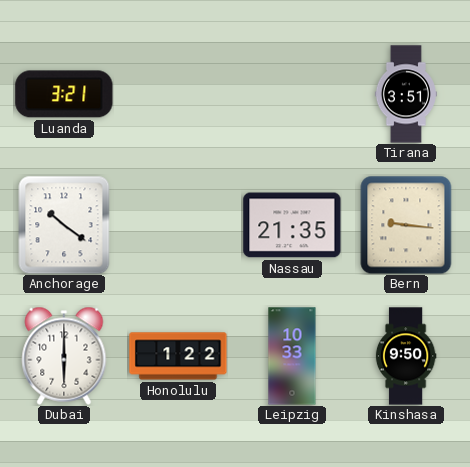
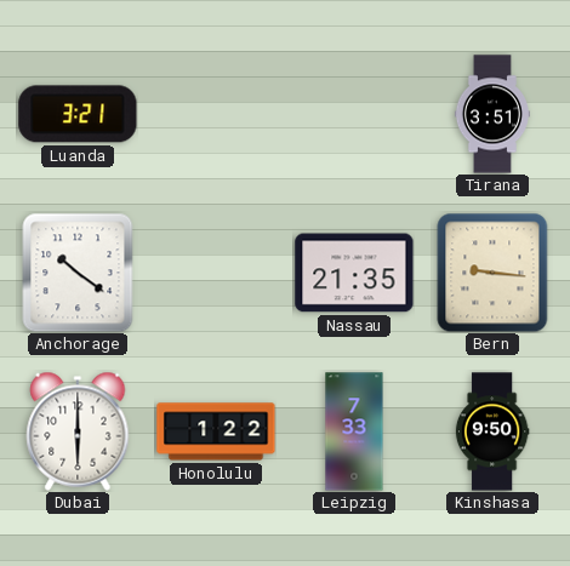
Leipzig: 10:33 -> 7:33 (354, 431)
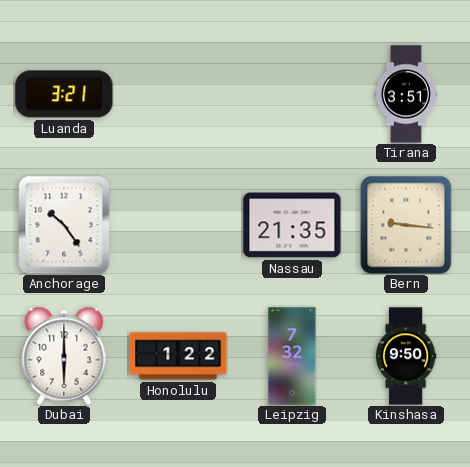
Anchorage: 10:21 -> 10:24 (64, 225)
Leipzig: 7:33 -> 7:32 (292, 356)
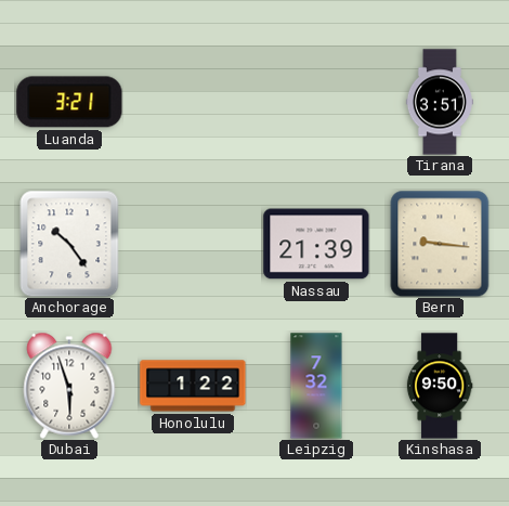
Nassau: 21:35 -> 21:39 (316, 244)
Dubai: 6:00 -> 5:57 (69, 386)
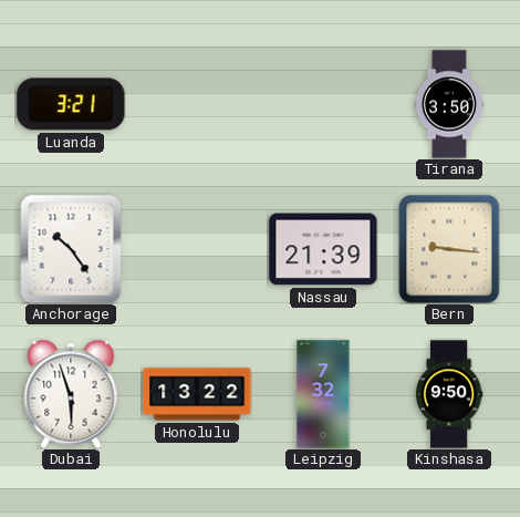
Tirana: 3:51 -> 3:50 (449, 104)
Honolulu: 1:22 -> 13:22 (197, 394)
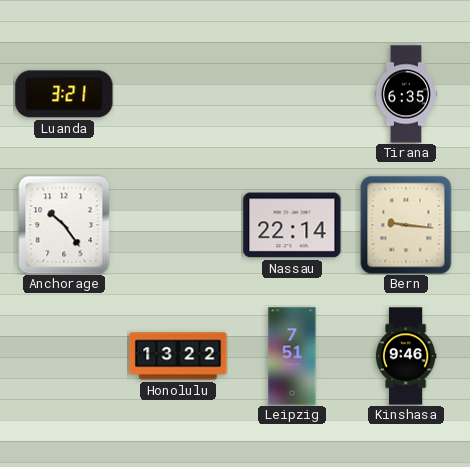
Tirana: 3:50 -> 6:35 (406, 94)
Nassau: 21:39 -> 22:14 (292, 225)
Dubai: 5:57 -> none (71, 394)
Leipzig: 7:32 -> 7:51 (292, 356)
Kinshasa: 9:50 -> 9:46 (406, 356)
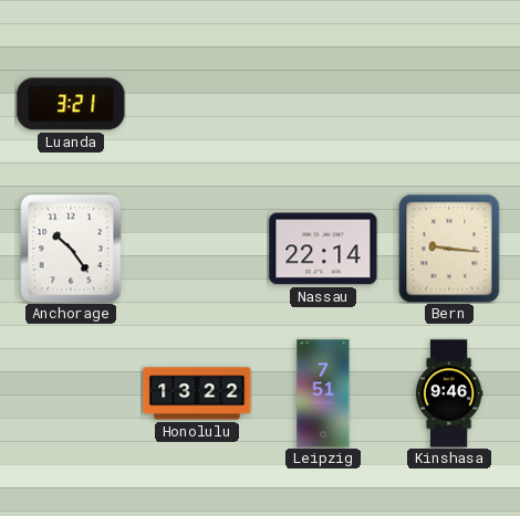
Tirana: 6:35 -> none (406, 94)
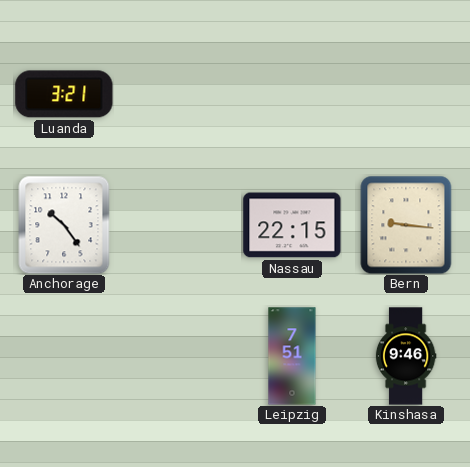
Nassau: 22:14 -> 22:15 (292, 225)
Honolulu: 13:22 -> none (197, 393)
